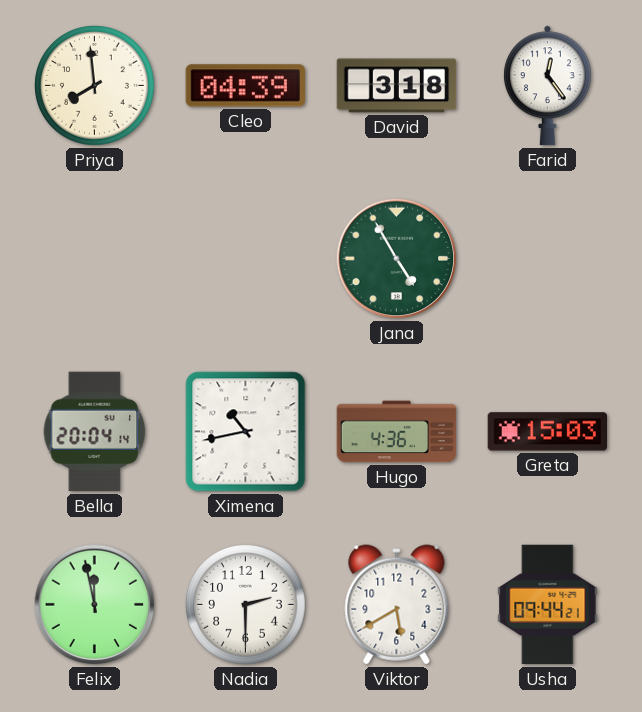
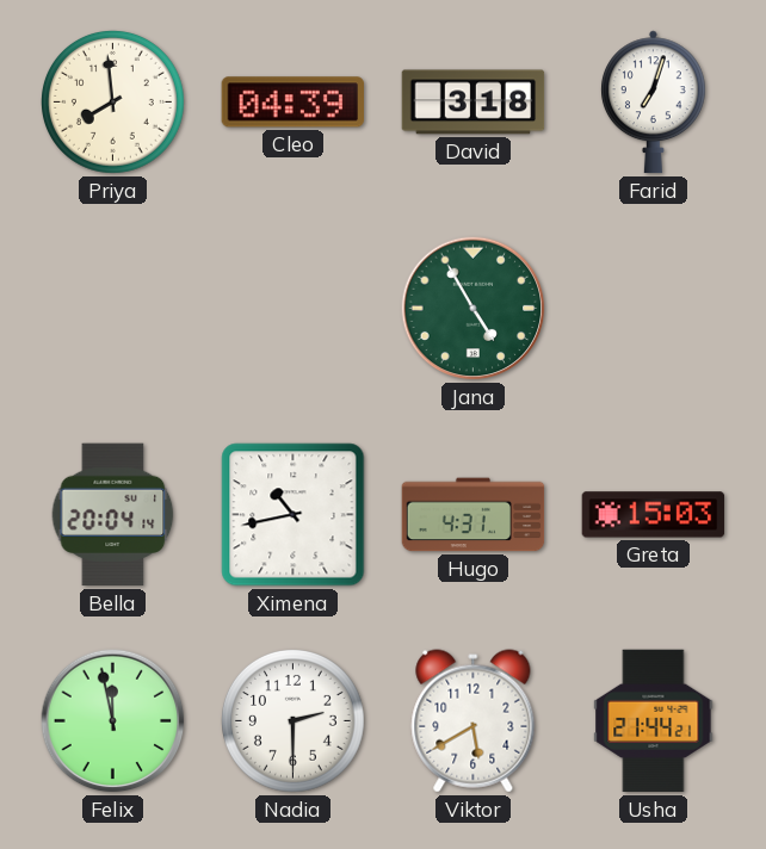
Farid: 12:24 -> 7:03 (653, 103)
Hugo: 4:36 -> 4:31 (474, 515)
Usha: 09:44 -> 21:44 (654, 721)
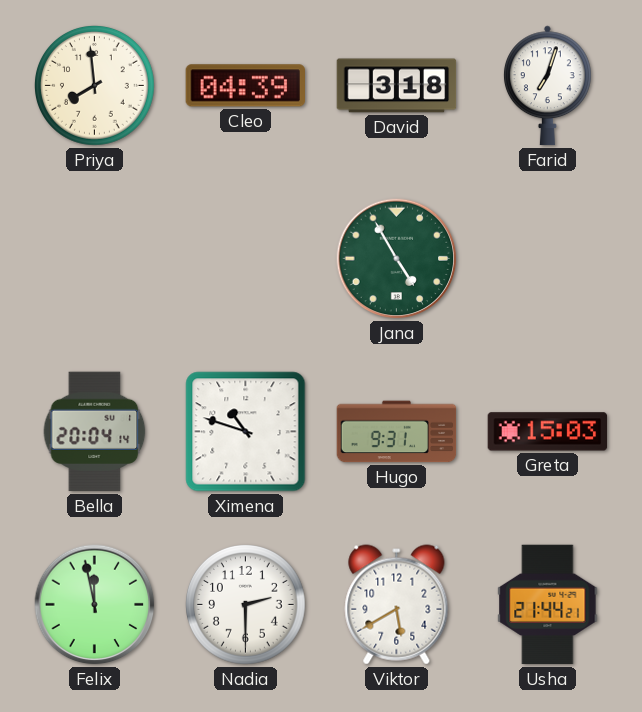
Ximena: 10:43 -> 10:48 (246, 432)
Hugo: 4:31 -> 9:31 (397, 432)
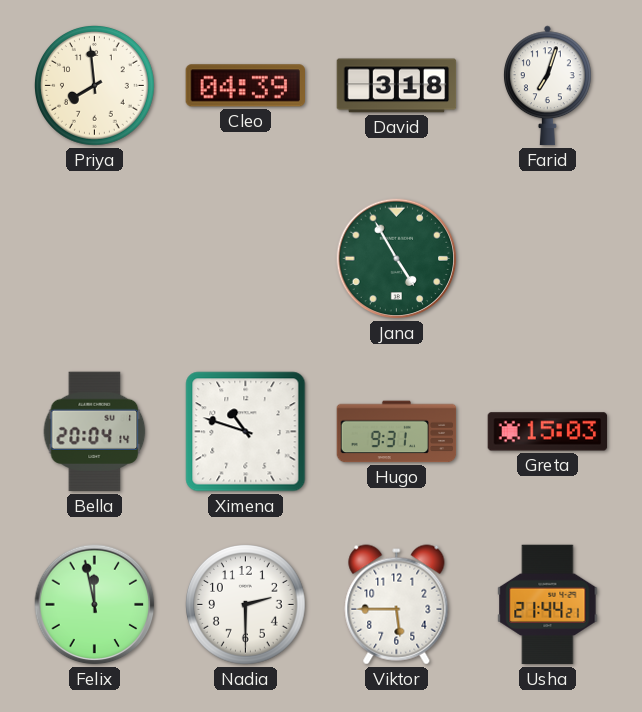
Viktor: 5:40 -> 5:45 (397, 605)
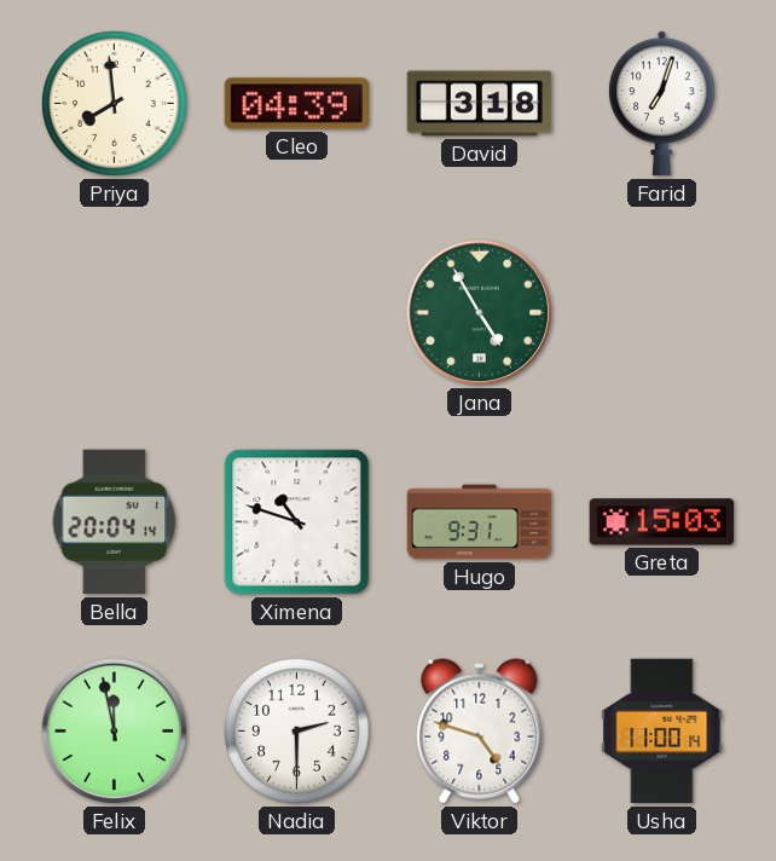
Viktor: 5:45 -> 4:48 (480, 732)
Usha: 21:44 -> 11:00 (662, 732)
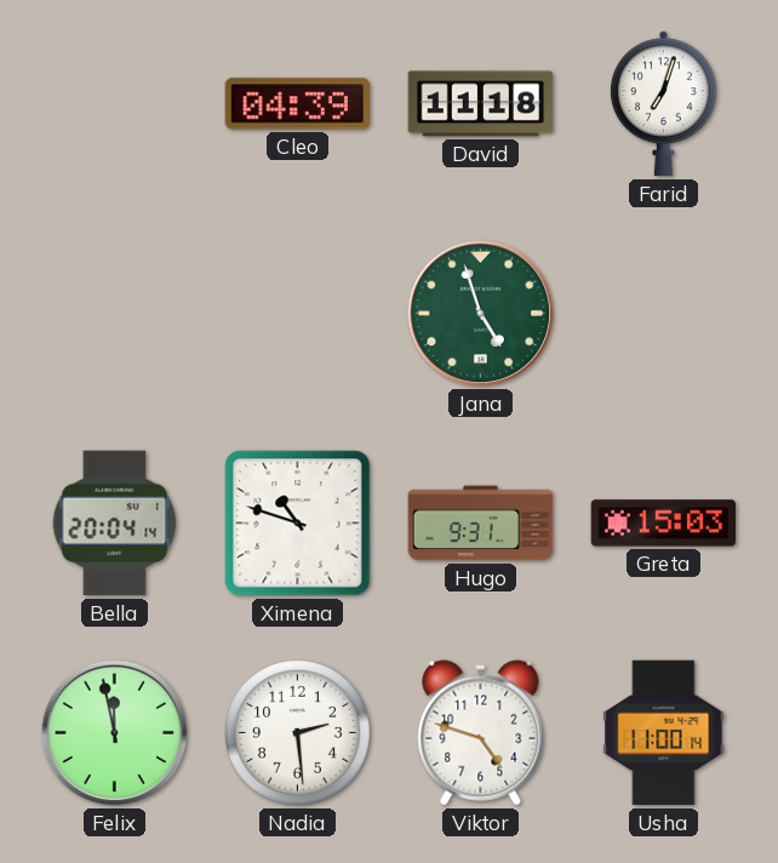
Priya: 7:59 -> none (115, 104)
David: 3:18 -> 11:18 (481, 104)
Jana: 4:55 -> 4:57 (481, 314)
Nadia: 2:30 -> 2:29 (298, 733)
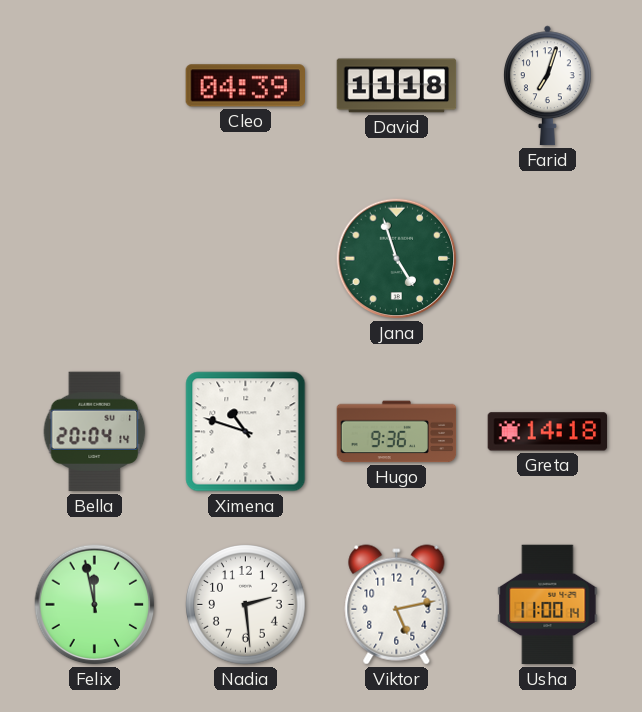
Hugo: 9:31 -> 9:36 (397, 432)
Greta: 15:03 -> 14:18 (548, 432)
Viktor: 4:48 -> 5:13 (397, 605)
